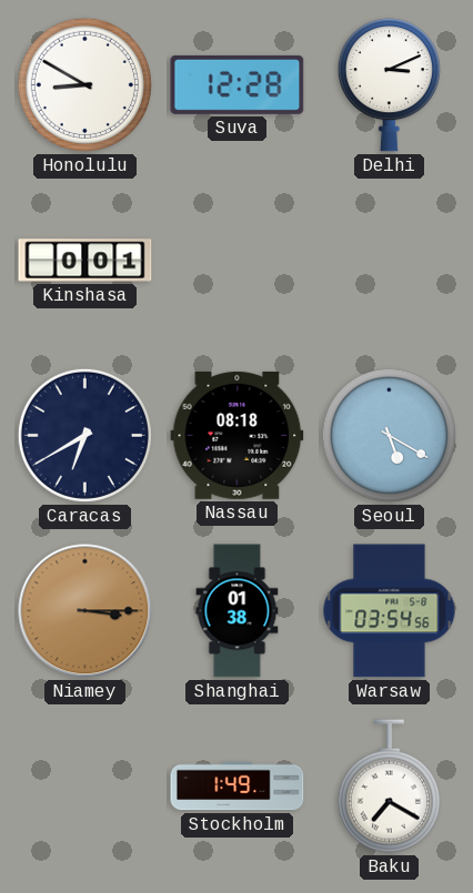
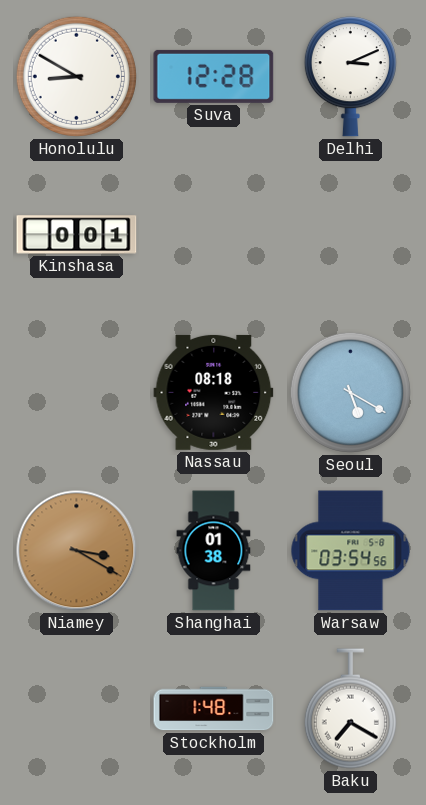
Caracas: 6:40 -> none (84, 435)
Niamey: 3:15 -> 3:20 (77, 551)
Stockholm: 1:49 -> 1:48 (214, 709)
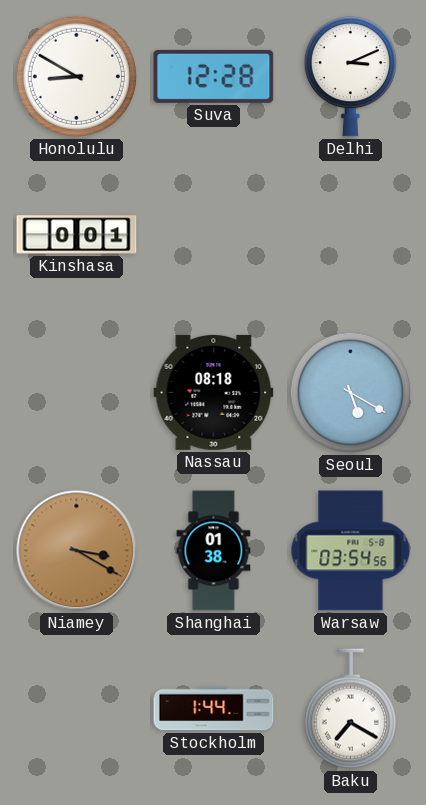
Stockholm: 1:48 -> 1:44 (214, 709)
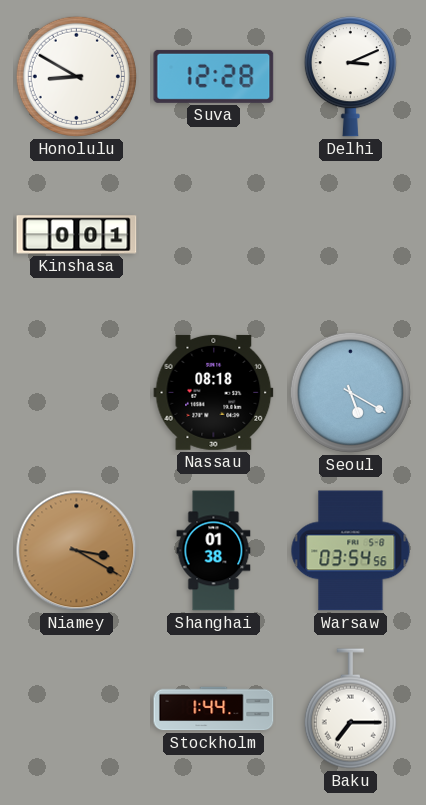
Baku: 7:20 -> 7:15 (350, 709)
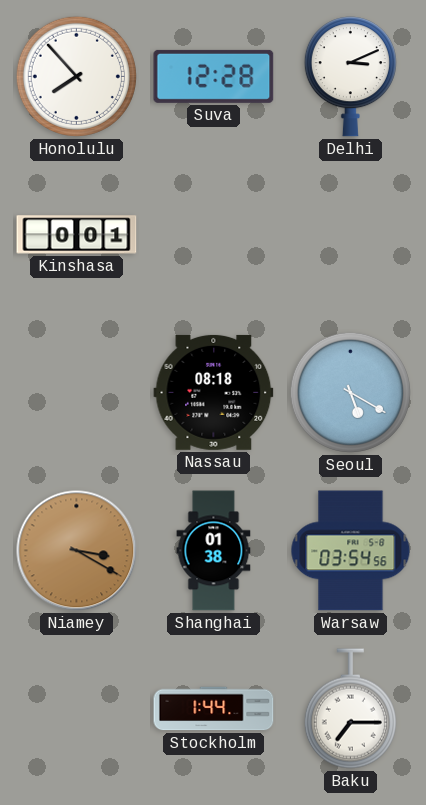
Honolulu: 8:50 -> 7:53 (76, 76)
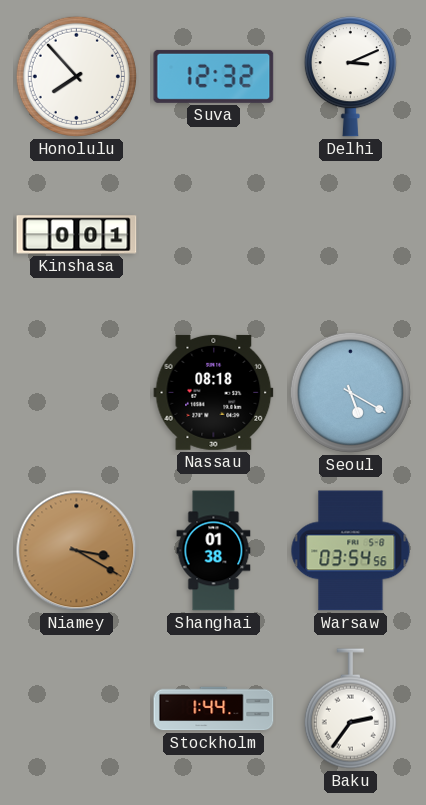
Suva: 12:28 -> 12:32 (214, 76)
Baku: 7:15 -> 2:36 (350, 709)
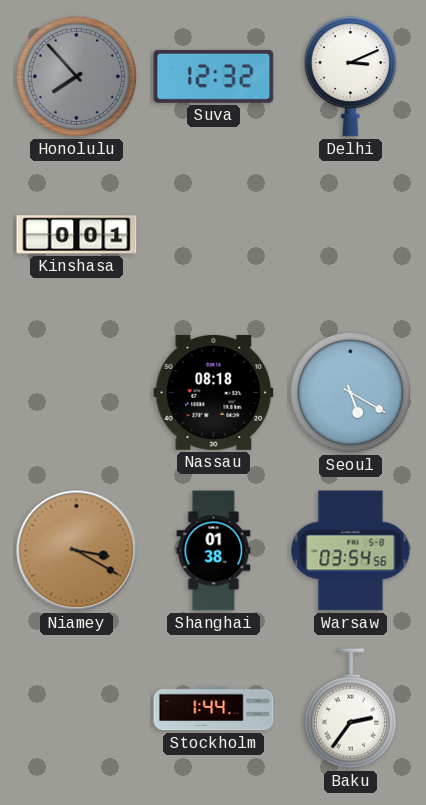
Honolulu dial: white -> grey (76, 76)
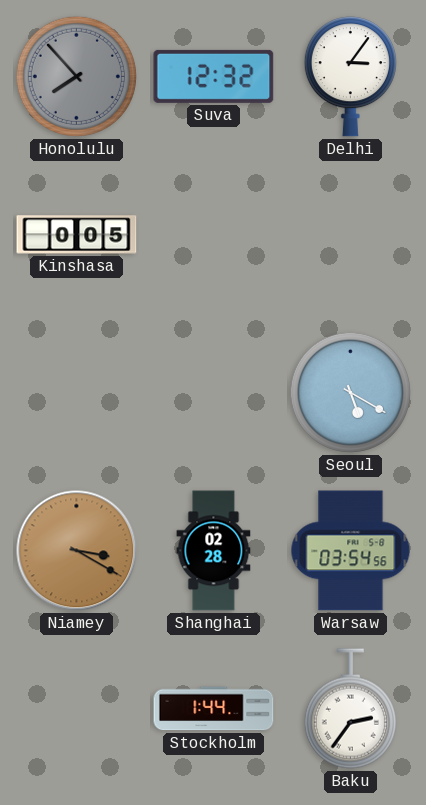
Delhi: 3:11 -> 3:06 (350, 77)
Kinshasa: 0:01 -> 0:05 (77, 235)
Nassau: 08:18 -> none (214, 392)
Shanghai: 01:38 -> 02:28 (214, 551)
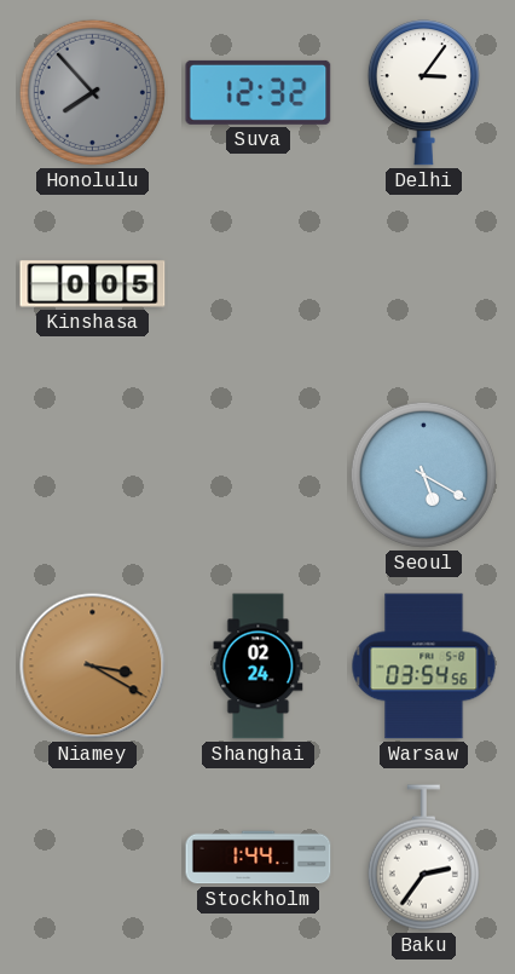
Shanghai: 02:28 -> 02:24 (259, 667)
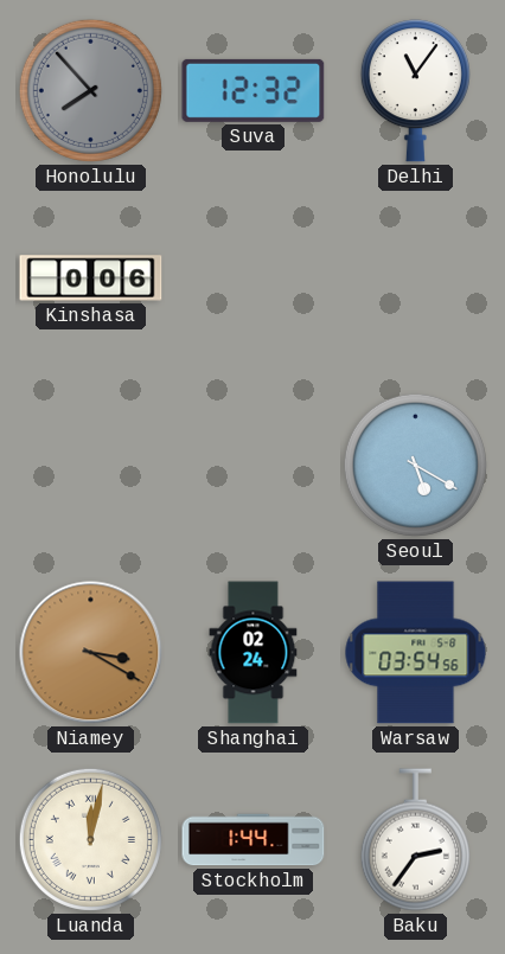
Delhi: 3:06 -> 11:06 (415, 91)
Kinshasa: 0:05 -> 0:06 (91, 278)
Luanda: none -> 12:02 (90, 839)
